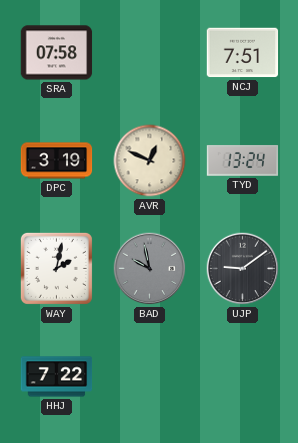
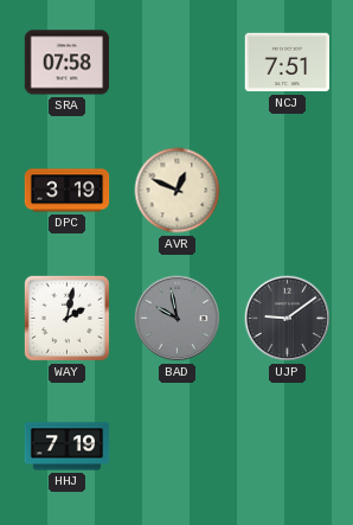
TYD: 13:24 -> none (243, 161)
HHJ: 7:22 -> 7:19 (68, 447)
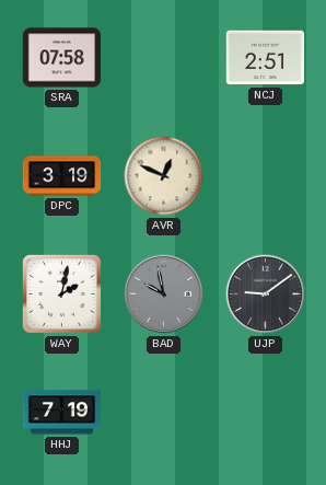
NCJ: 7:51 -> 2:51 (266, 58)
